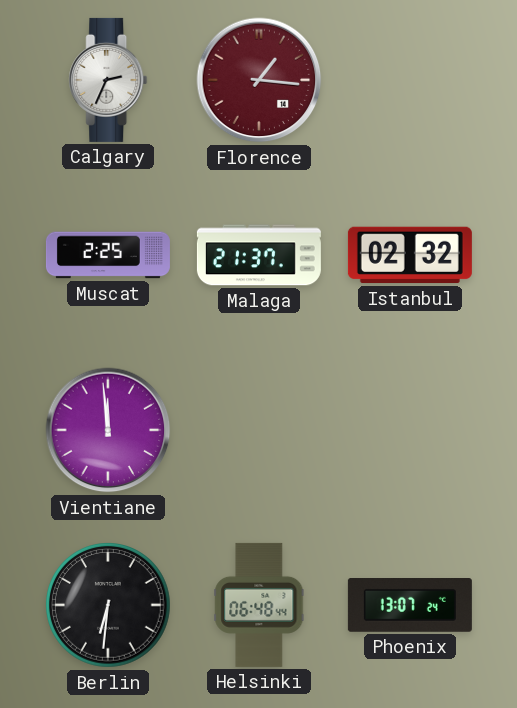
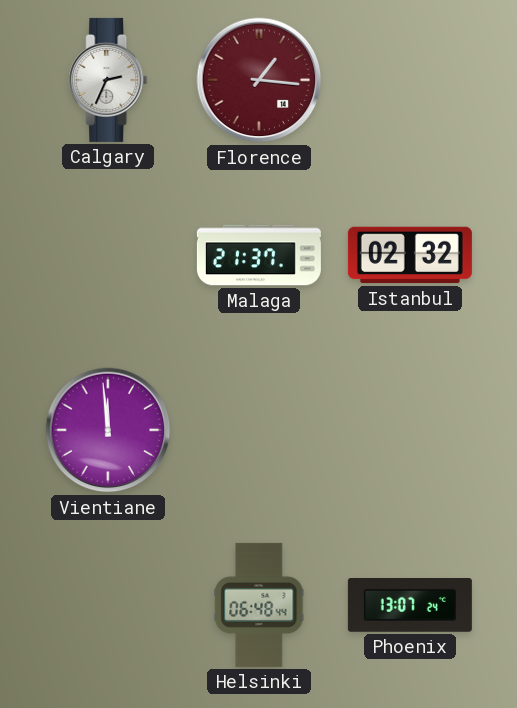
Muscat: 2:25 -> none (108, 255)
Berlin: 6:31 -> none (108, 605)
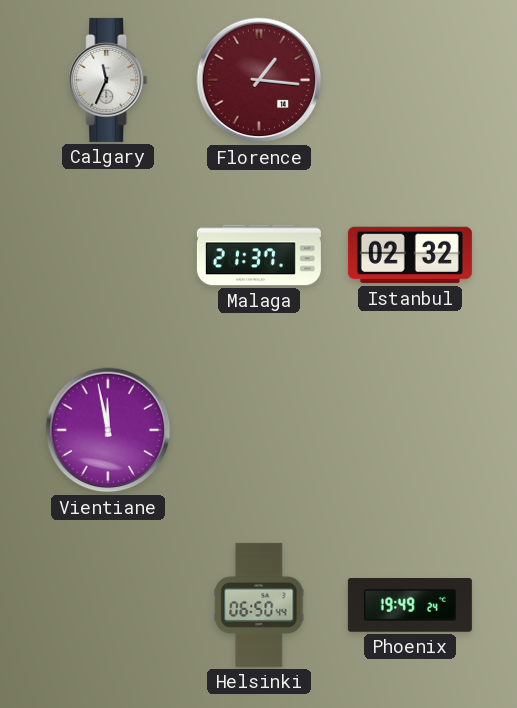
Calgary: 2:34 -> 11:34 (108, 80)
Vientiane: 11:59 -> 11:58 (108, 430)
Helsinki: 06:48 -> 06:50 (259, 605)
Phoenix: 13:07 -> 19:49 (410, 606)
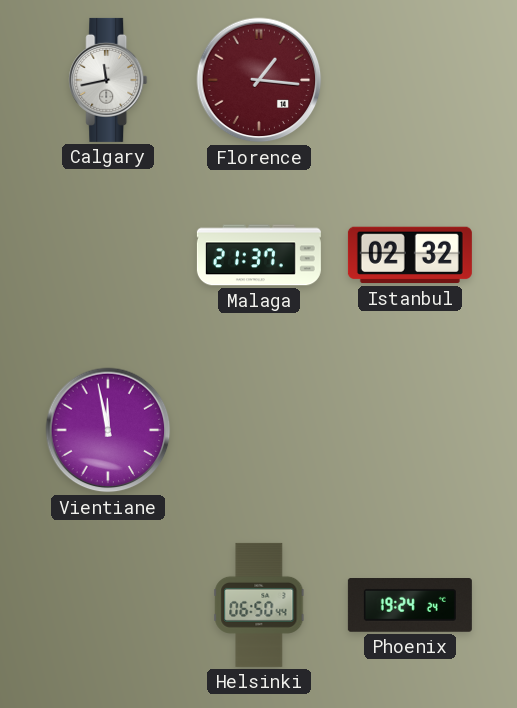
Calgary: 11:34 -> 11:43 (108, 80)
Phoenix: 19:49 -> 19:24 (410, 606)
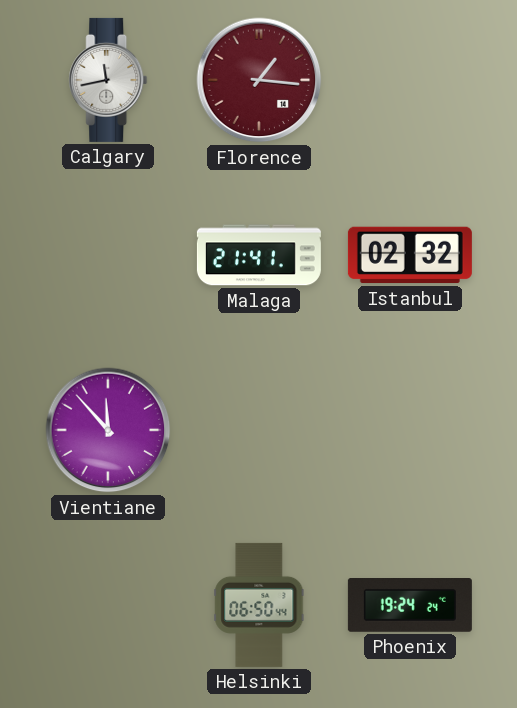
Malaga: 21:37 -> 21:41 (259, 255)
Vientiane: 11:58 -> 11:53 (108, 430)
